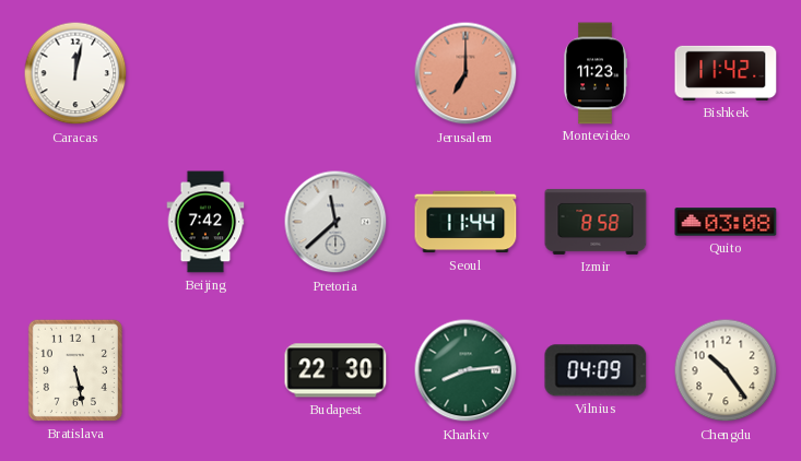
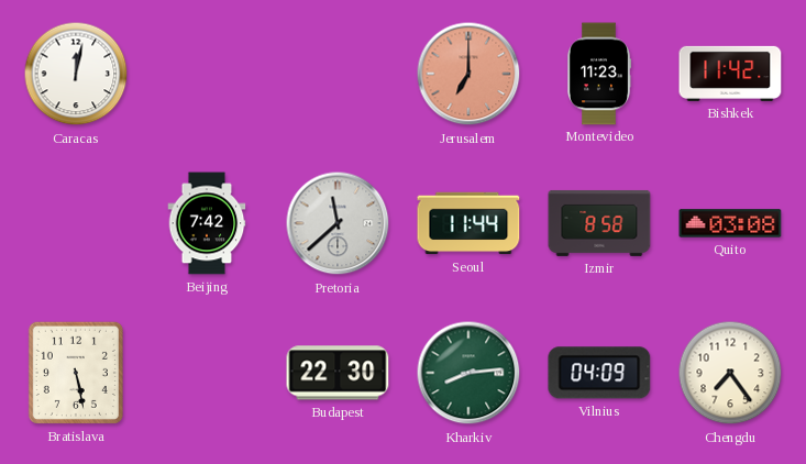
Chengdu: 10:24 -> 7:24 (730, 373)
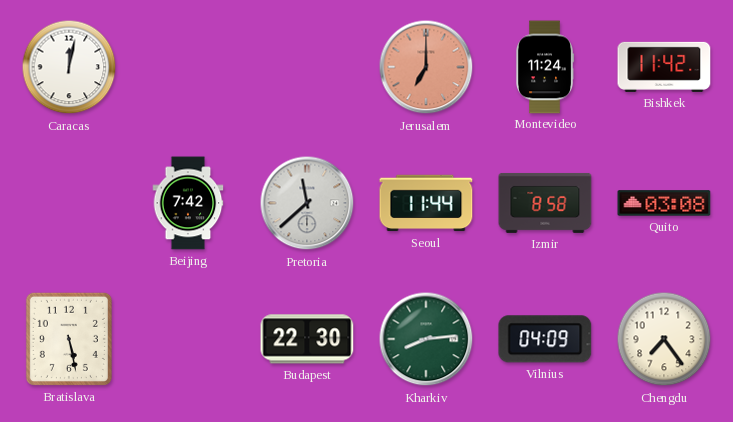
Montevideo: 11:23 -> 11:24 (545, 67)
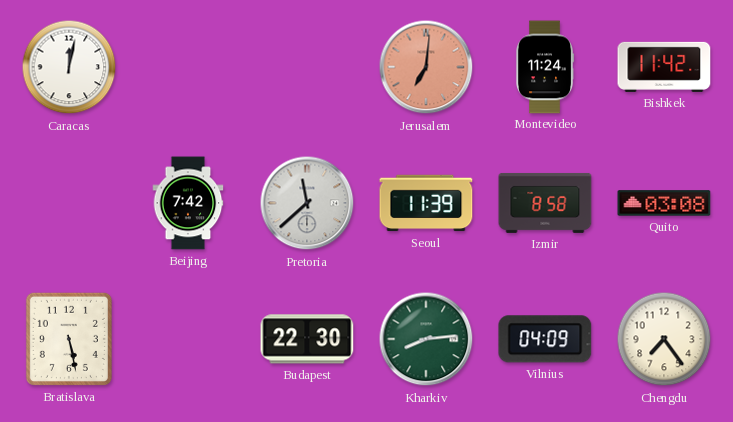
Jerusalem: 7:00 -> 7:01 (426, 67)
Seoul: 11:44 -> 11:39 (426, 203)
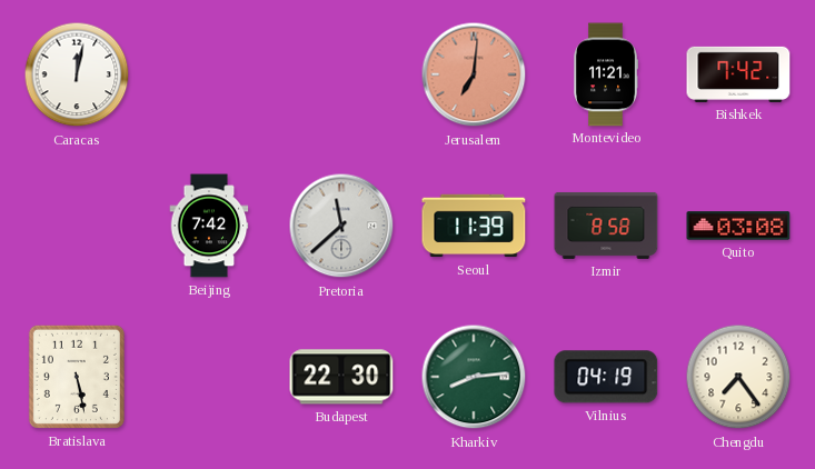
Montevideo: 11:24 -> 11:21 (606, 74)
Bishkek: 11:42 -> 7:42 (738, 74)
Vilnius: 04:09 -> 04:19 (606, 377)
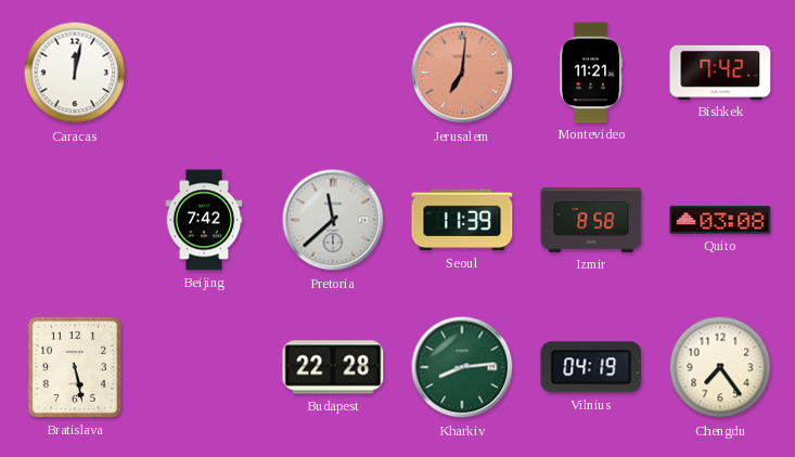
Budapest: 22:30 -> 22:28 (333, 367)
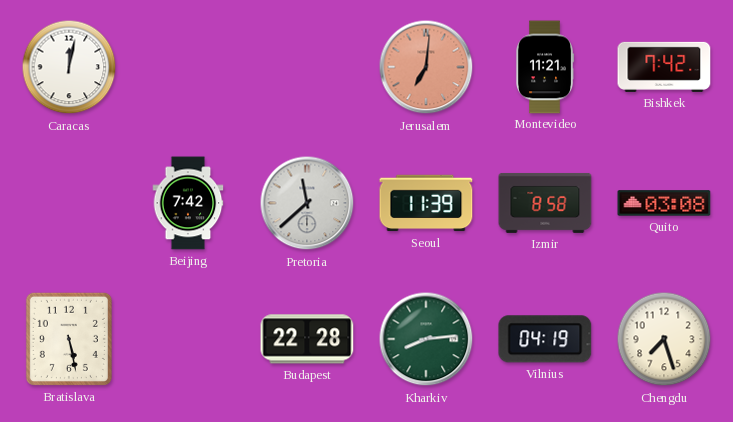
Chengdu: 7:24 -> 7:27 (664, 339)
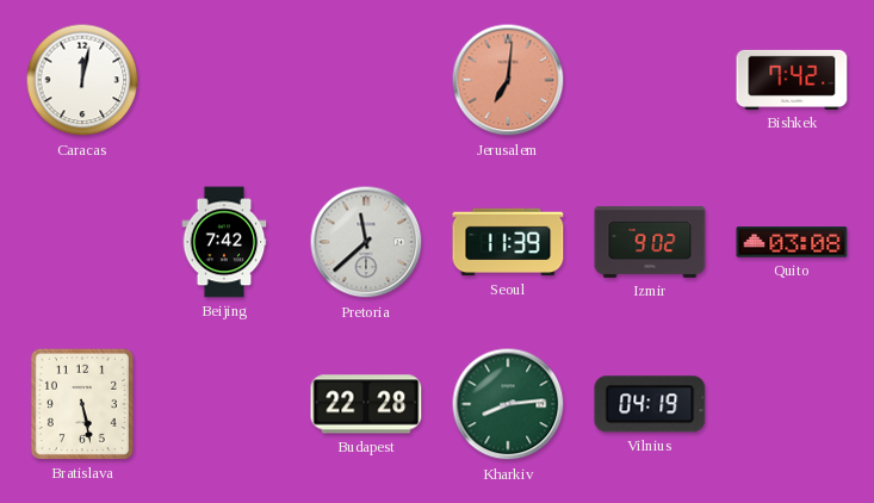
Montevideo: 11:21 -> none (545, 67)
Izmir: 8:58 -> 9:02 (650, 242)
Chengdu: 7:27 -> none (664, 339)
